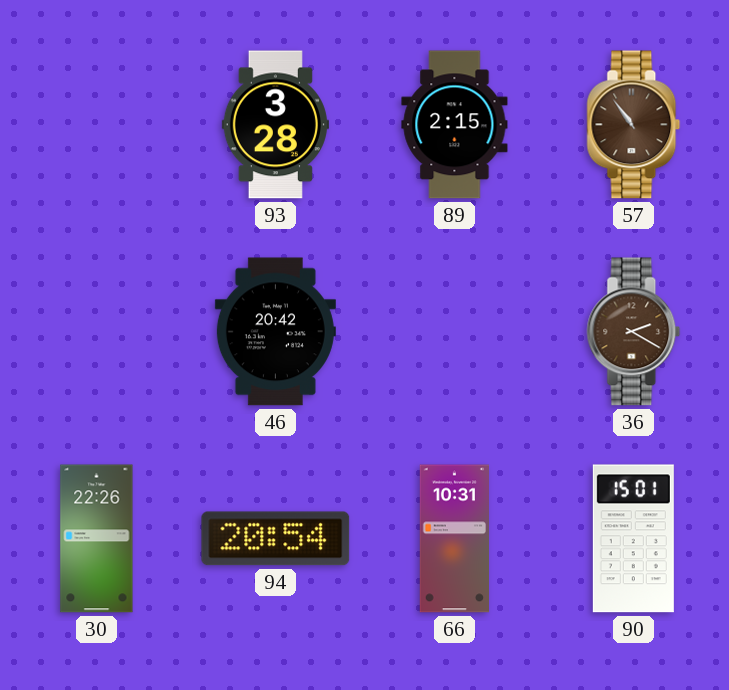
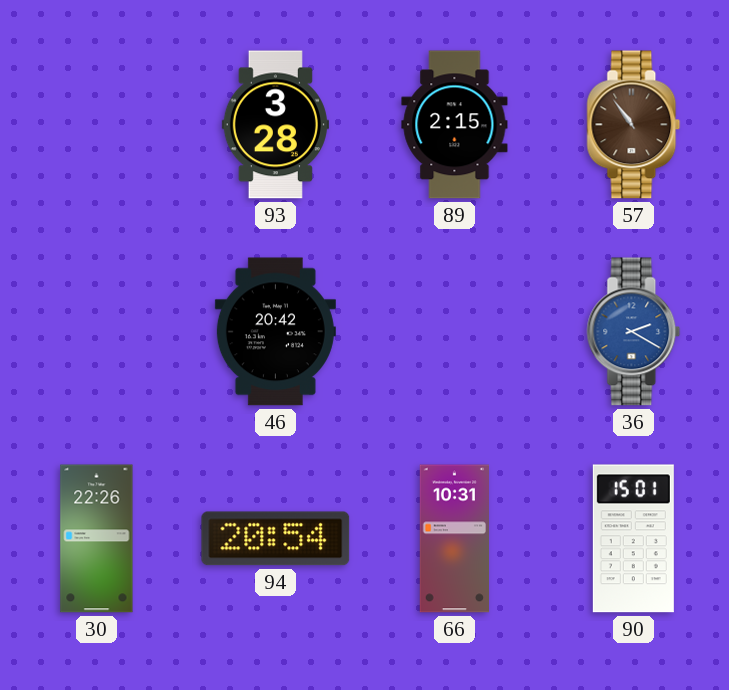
36 dial: brown -> blue (634, 332)
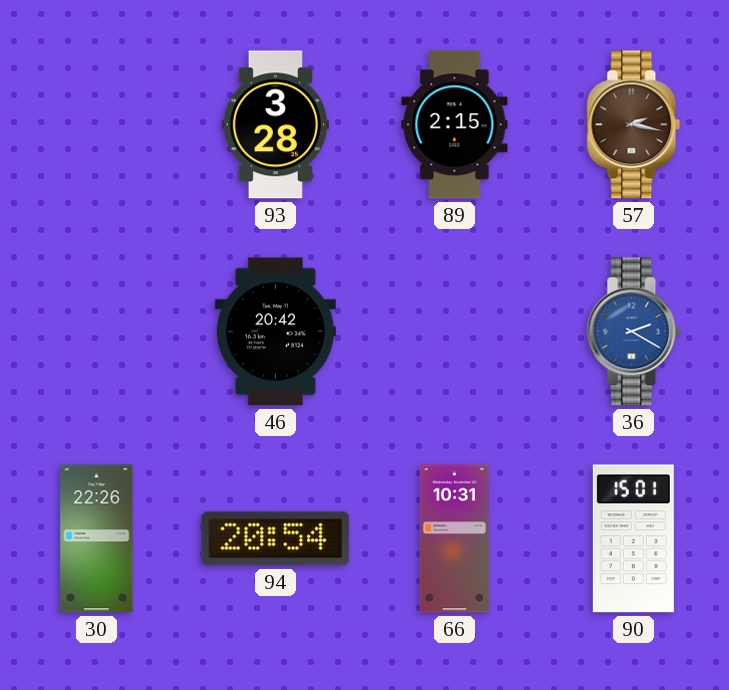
57: 10:54 -> 2:17 (634, 125)
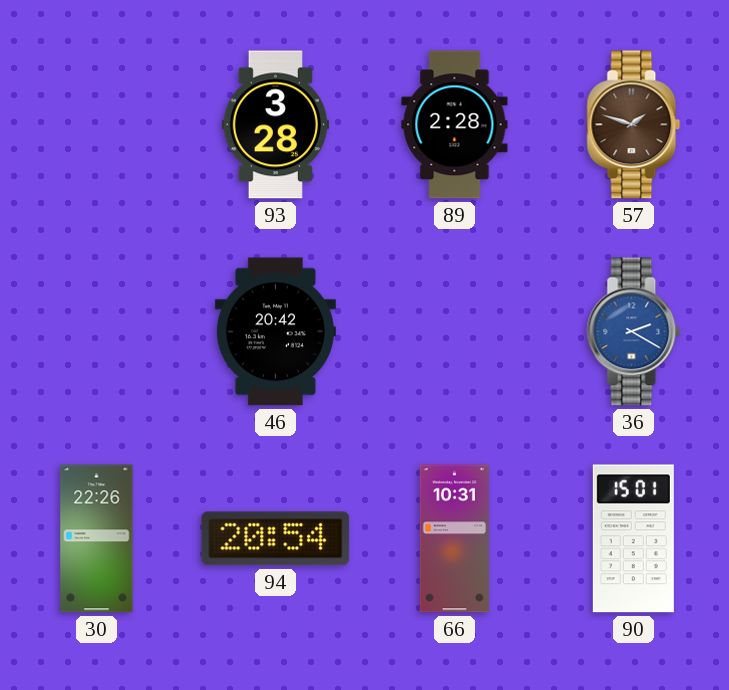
89: 2:15 -> 2:28 (455, 125)
57: 2:17 -> 1:48 (634, 125)
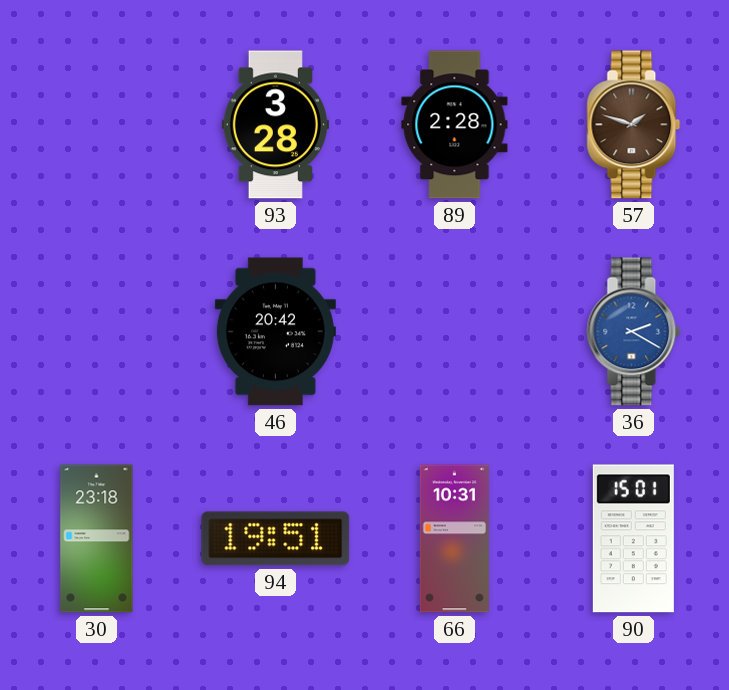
30: 22:26 -> 23:18 (97, 539)
94: 20:54 -> 19:51 (276, 539)
